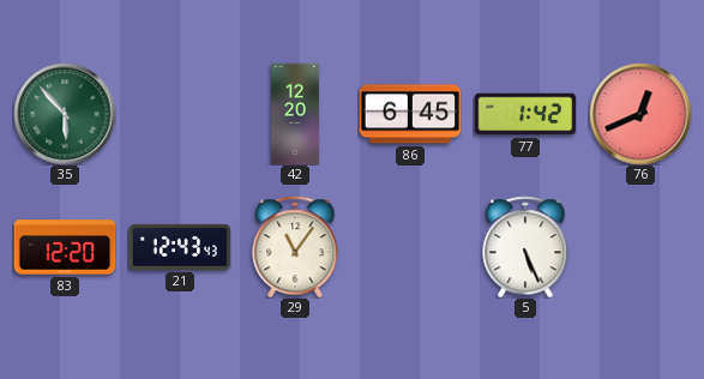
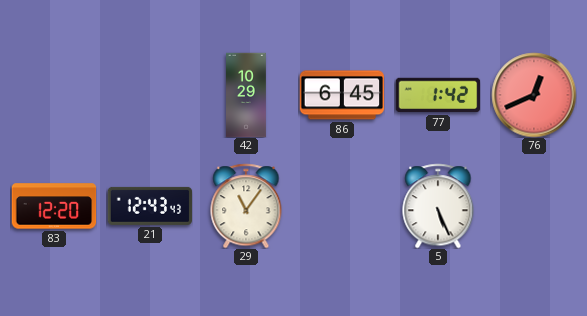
35: 5:53 -> none (65, 114)
42: 12:20 -> 10:29 (247, 95)
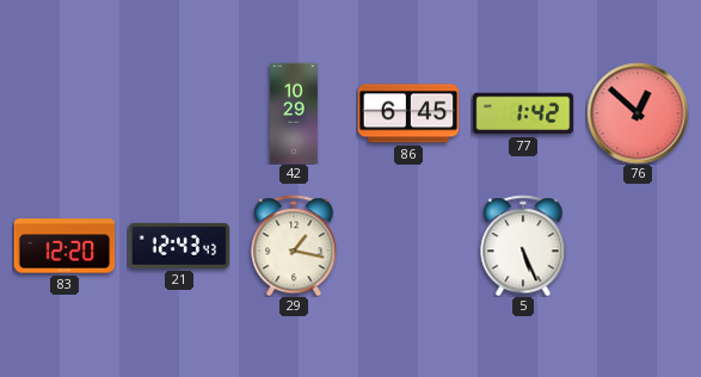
76: 12:41 -> 12:52 (638, 113)
29: 11:06 -> 1:17 (294, 246)
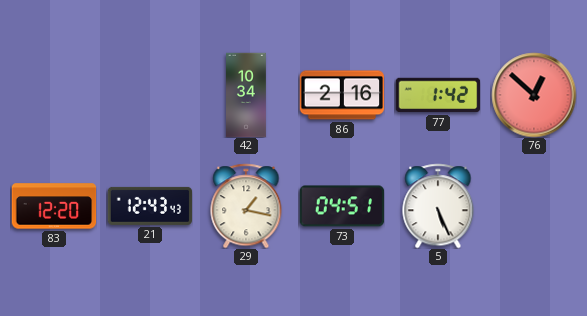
42: 10:29 -> 10:34 (247, 95)
86: 6:45 -> 2:16 (342, 95)
73: none -> 04:51 (342, 206)
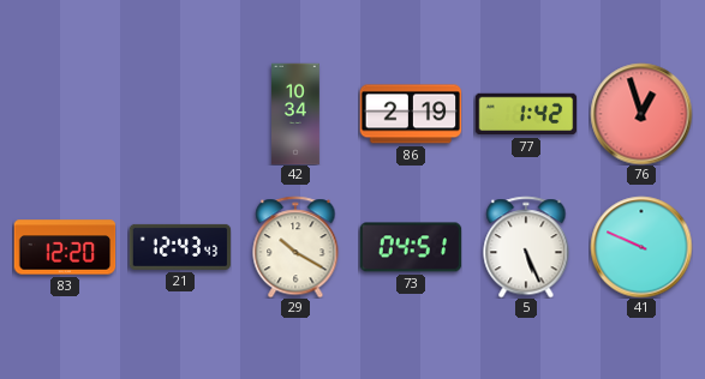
86: 2:16 -> 2:19 (411, 114)
76: 12:52 -> 12:57 (641, 114)
29: 1:17 -> 10:20 (295, 247)
41: none -> 9:49 (641, 247)
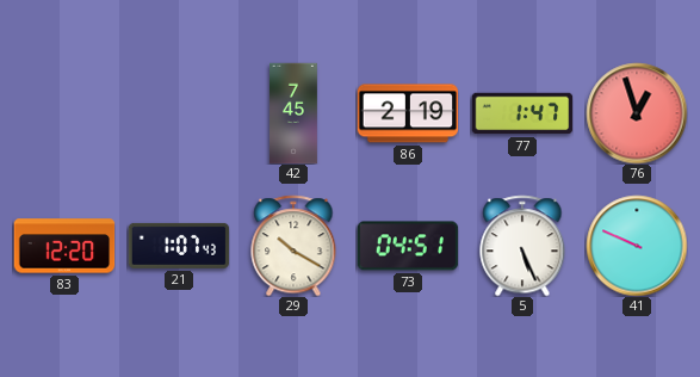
42: 10:34 -> 7:45 (295, 113)
77: 1:42 -> 1:47 (522, 113)
21: 12:43 -> 1:07 (179, 246)
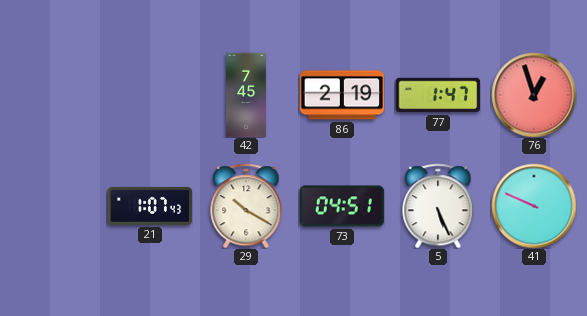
83: 12:20 -> none (64, 246)
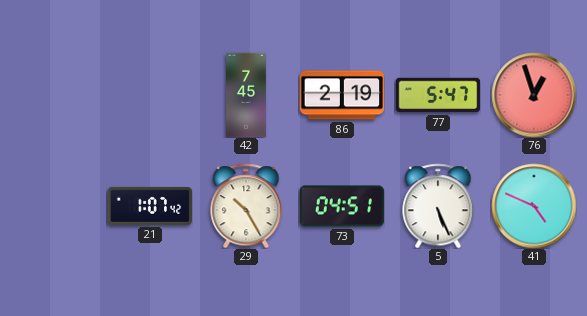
77: 1:47 -> 5:47 (438, 95)
21: 1:07:43 -> 1:07:42 (150, 206)
29: 10:20 -> 10:25 (246, 206)
41: 9:49 -> 4:49 (534, 206)
